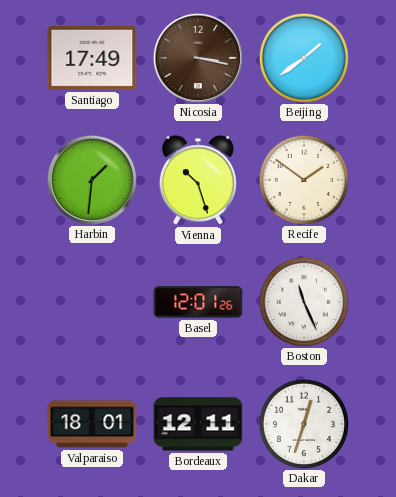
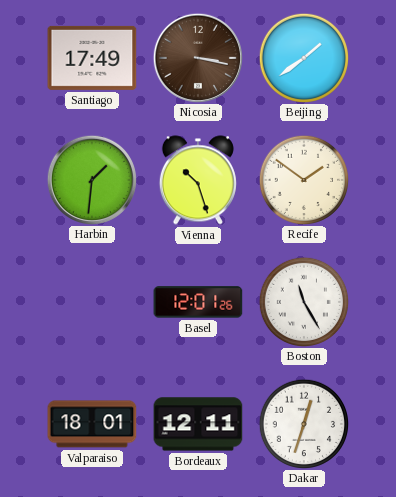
Boston: 11:26 -> 11:25 (303, 301)
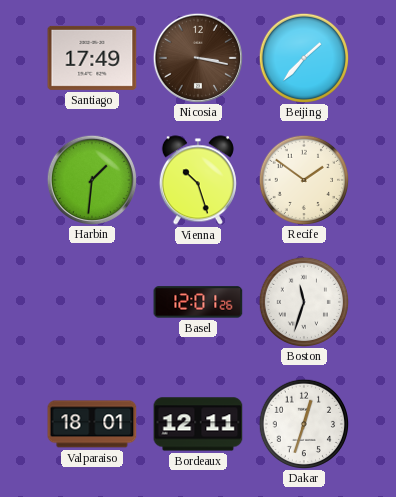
Beijing: 1:39 -> 1:37 (303, 57)
Boston: 11:25 -> 11:33 (303, 301)
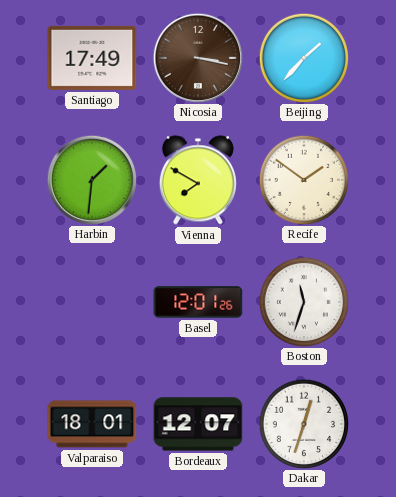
Vienna: 10:27 -> 7:50 (198, 180)
Bordeaux: 12:11 -> 12:07 (198, 424)
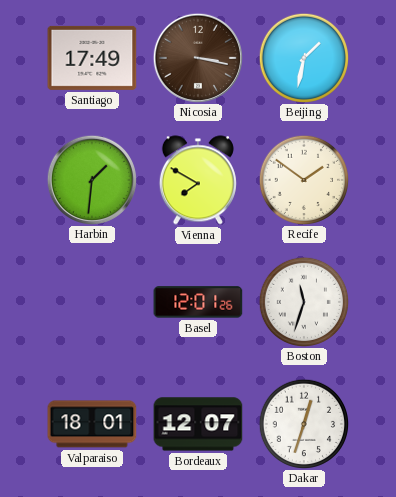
Beijing: 1:37 -> 1:32 (303, 57)
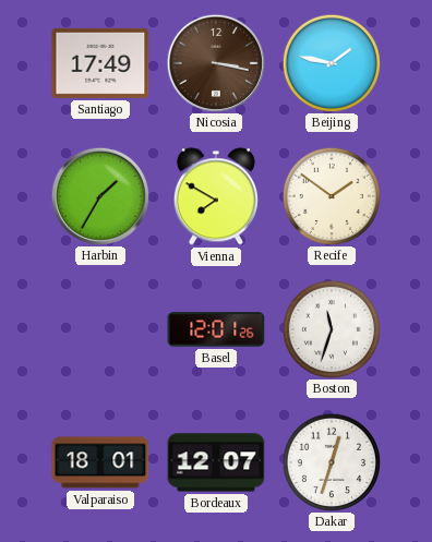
Beijing: 1:32 -> 1:47 (331, 62)
Harbin: 1:31 -> 1:35 (99, 195)
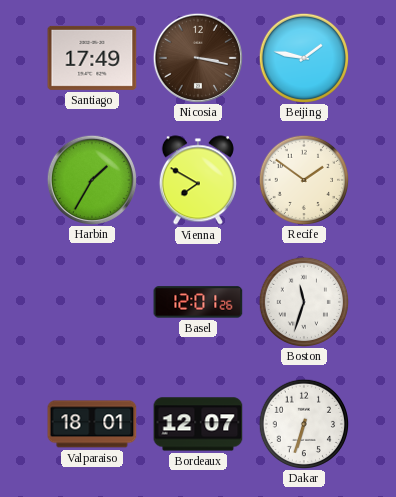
Dakar: 12:33 -> 6:33 (303, 423)
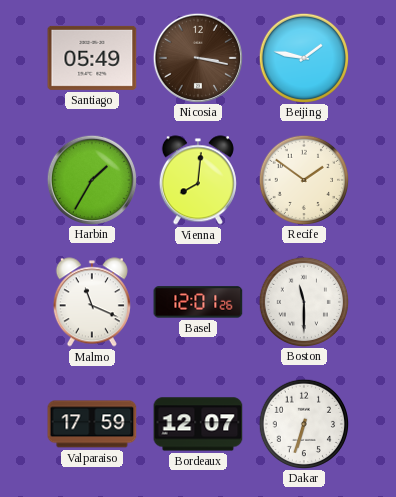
Santiago: 17:49 -> 05:49 (92, 58)
Vienna: 7:50 -> 8:01 (198, 180)
Malmo: none -> 11:19 (92, 302)
Boston: 11:33 -> 11:30 (303, 301)
Valparaiso: 18:01 -> 17:59 (92, 424)
